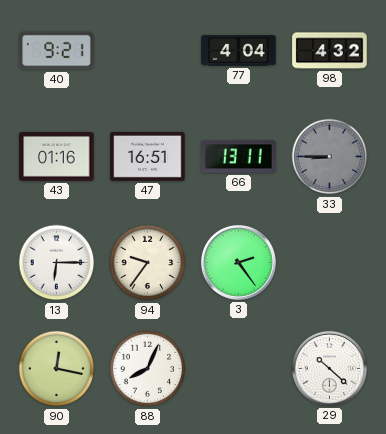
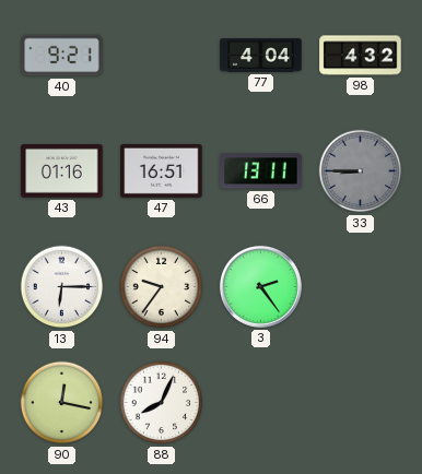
29: 10:22 -> none (329, 368)
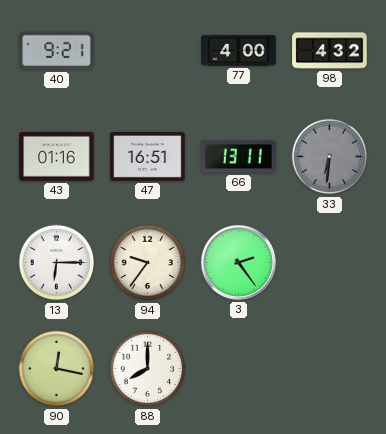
77: 4:04 -> 4:00 (239, 51)
33: 8:45 -> 6:31 (330, 157)
88: 8:04 -> 8:00 (148, 369)
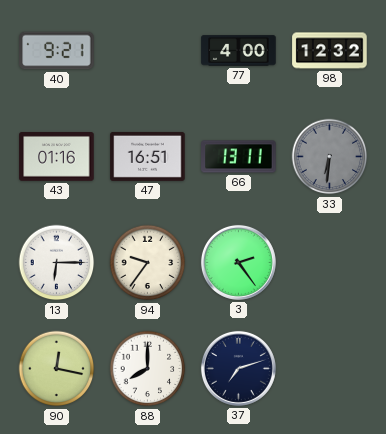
98: 4:32 -> 12:32 (330, 51)
37: none -> 7:12 (238, 368)
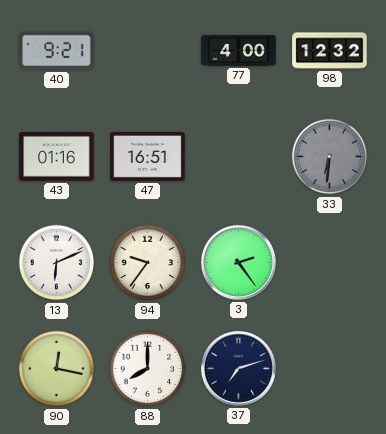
66: 13:11 -> none (239, 157)
13: 6:15 -> 6:11 (57, 263)
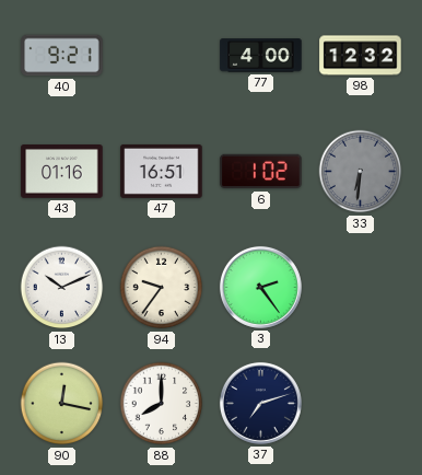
6: none -> 1:02 (261, 172)
13: 6:11 -> 10:11 (62, 288)
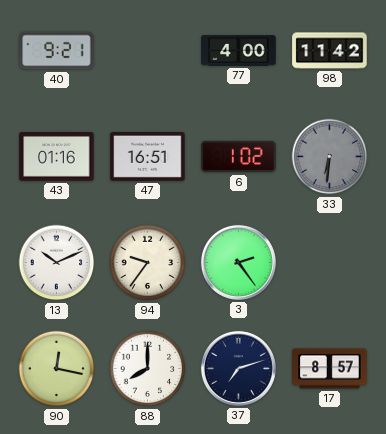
98: 12:32 -> 11:42 (330, 51)
17: none -> 8:57 (330, 369)
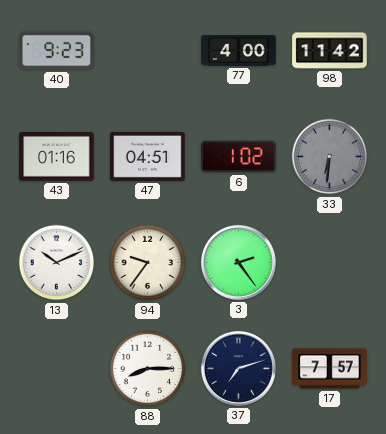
40: 9:21 -> 9:23 (57, 51)
47: 16:51 -> 04:51 (148, 156)
90: 12:17 -> none (57, 369)
88: 8:00 -> 8:15 (148, 369)
17: 8:57 -> 7:57 (330, 369)
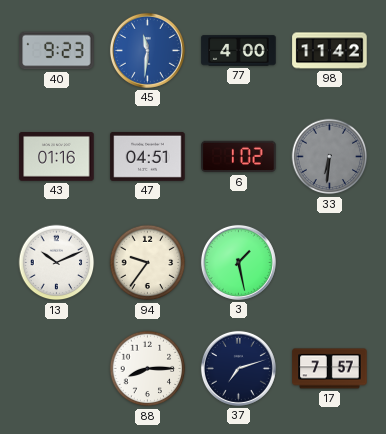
45: none -> 11:31 (147, 50)
3: 2:24 -> 1:28 (238, 262)
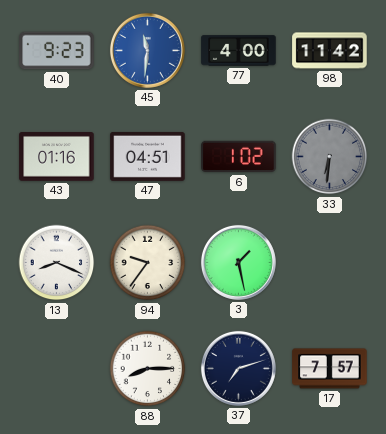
13: 10:11 -> 8:19 (57, 263)
